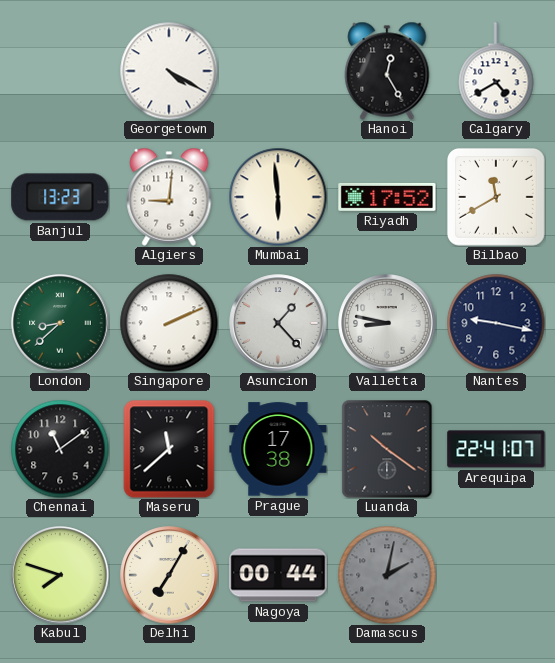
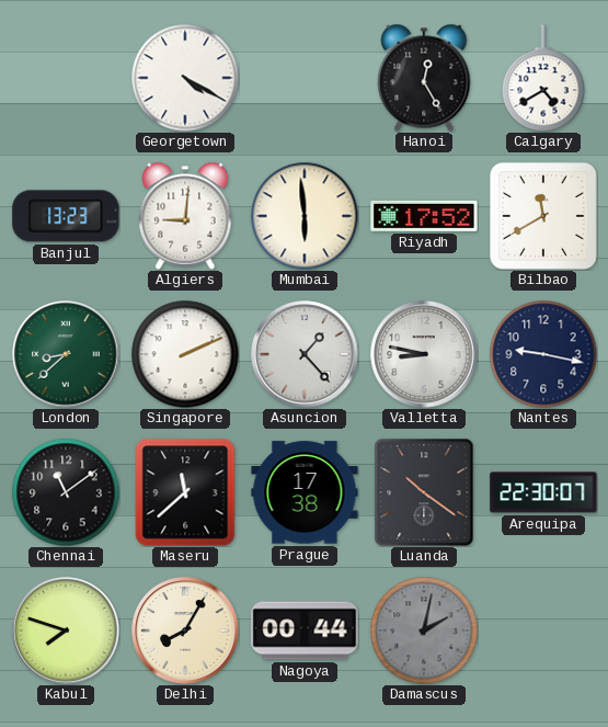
Arequipa: 22:41 -> 22:30 (543, 492)
Delhi: 7:05 -> 8:05 (185, 631)
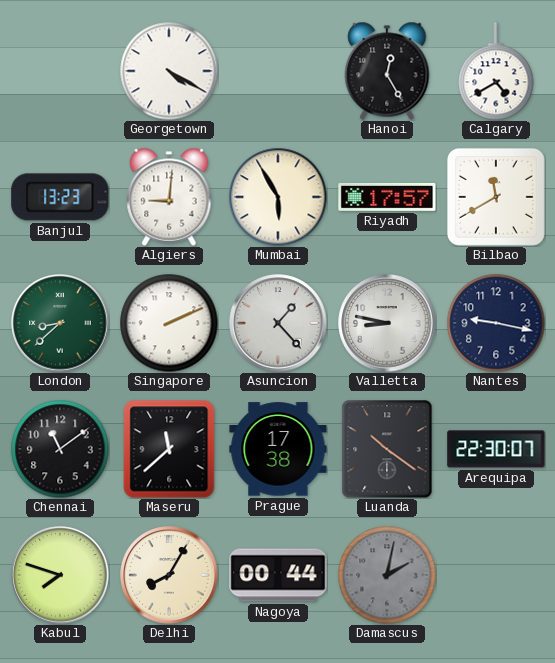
Mumbai: 5:59 -> 5:55 (278, 197)
Riyadh: 17:52 -> 17:57 (387, 197)
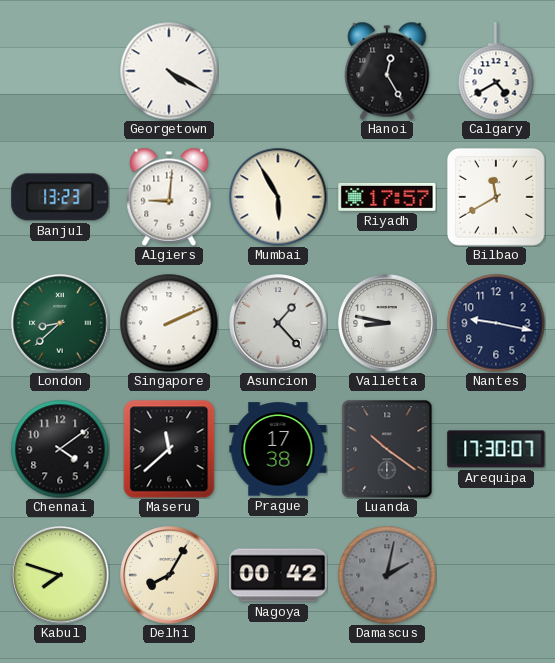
Chennai: 11:09 -> 4:09 (60, 449)
Arequipa: 22:30 -> 17:30 (496, 449)
Nagoya: 00:44 -> 00:42 (278, 575)
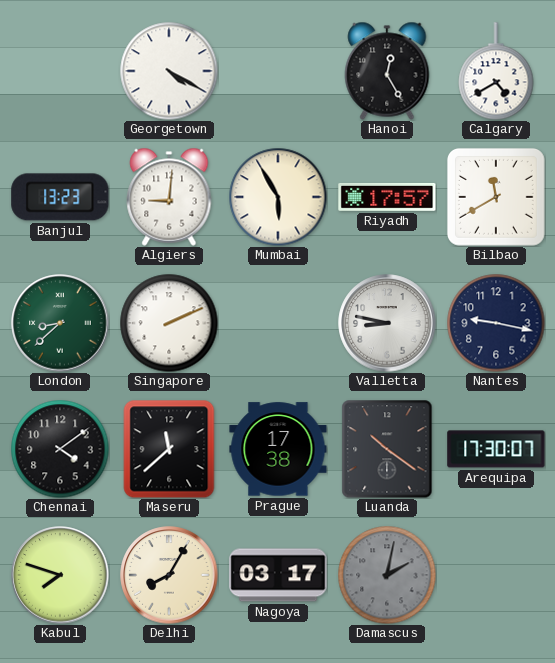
Asuncion: 1:23 -> none (278, 323)
Nagoya: 00:42 -> 03:17 (278, 575)
